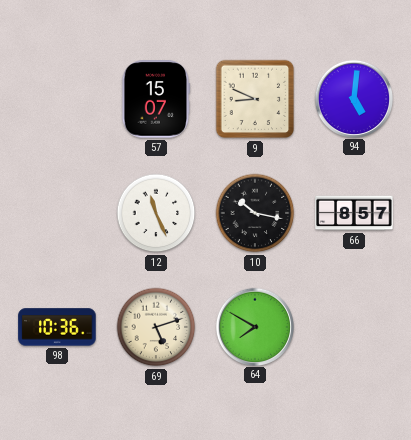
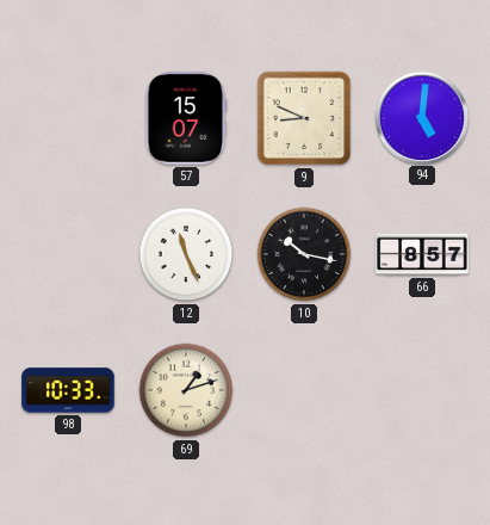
98: 10:36 -> 10:33 (68, 390)
69: 5:12 -> 1:12 (186, 390)
64: 7:50 -> none (254, 326)
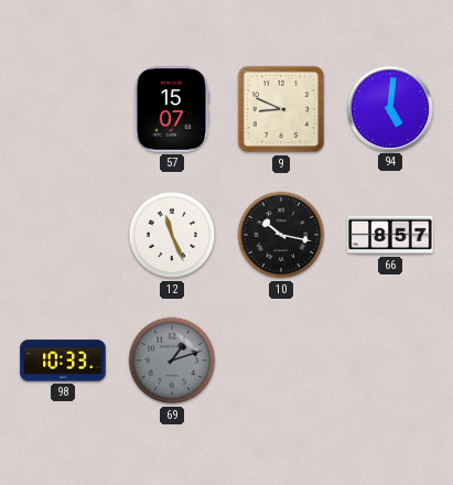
69 dial: cream -> grey (172, 360)
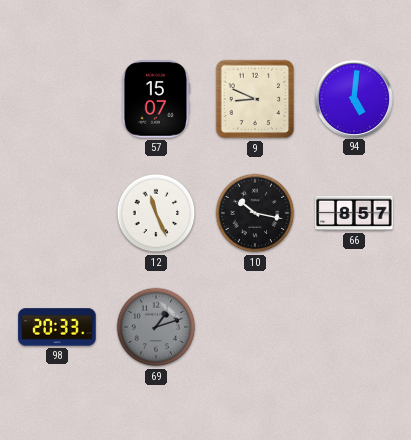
98: 10:33 -> 20:33 (57, 327)
